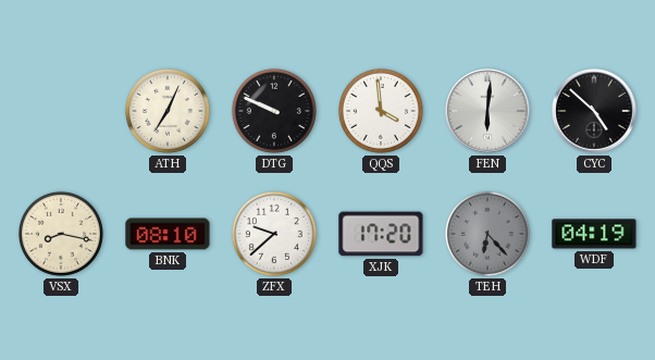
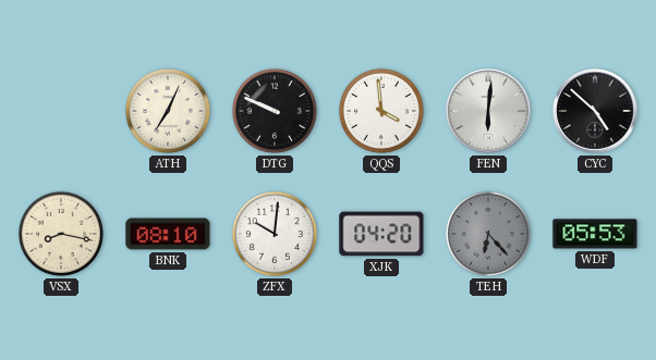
ZFX: 9:38 -> 10:01 (275, 234)
XJK: 17:20 -> 04:20 (381, 234)
WDF: 04:19 -> 05:53 (595, 234)
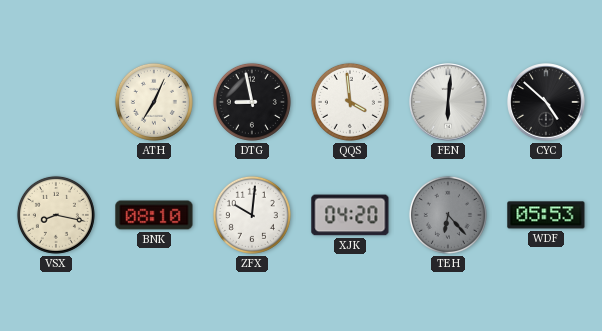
DTG: 9:49 -> 8:58 (252, 102)
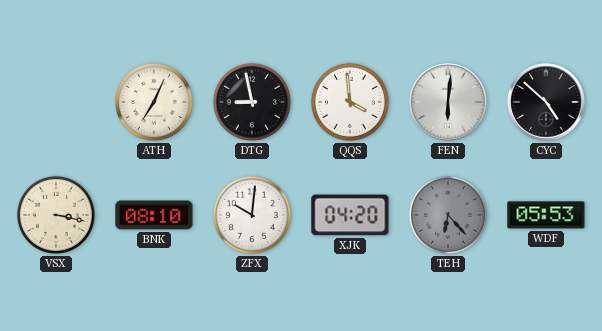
VSX: 8:17 -> 3:17 (56, 215)
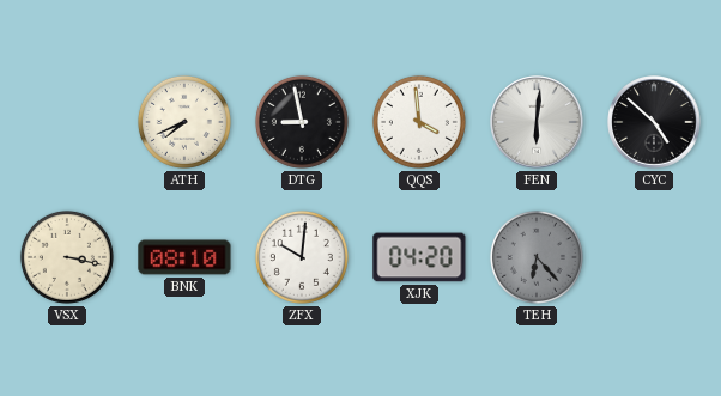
ATH: 7:04 -> 7:41 (184, 122)
WDF: 05:53 -> none (546, 215)
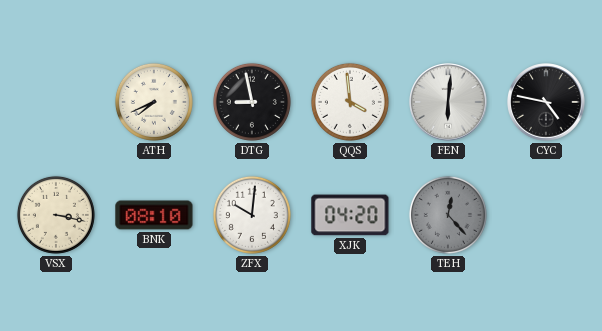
CYC: 4:52 -> 4:47 (546, 102)
TEH: 6:23 -> 12:23 (448, 215)
